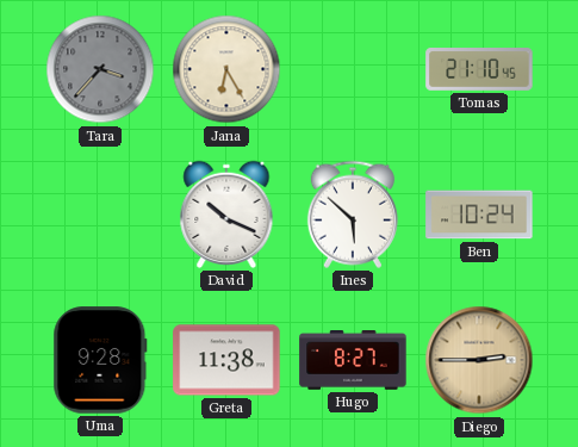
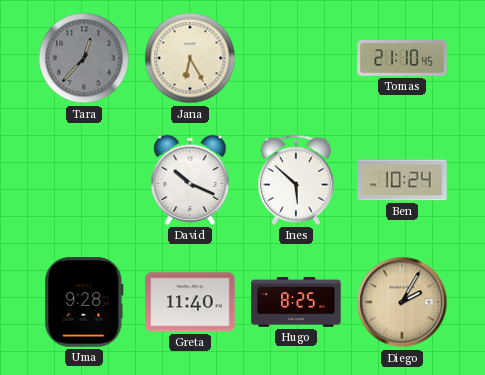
Tara: 3:37 -> 12:37 (84, 58)
Greta: 11:38 -> 11:40 (190, 302)
Hugo: 8:27 -> 8:25 (296, 303)
Diego: 2:45 -> 2:05 (402, 302)
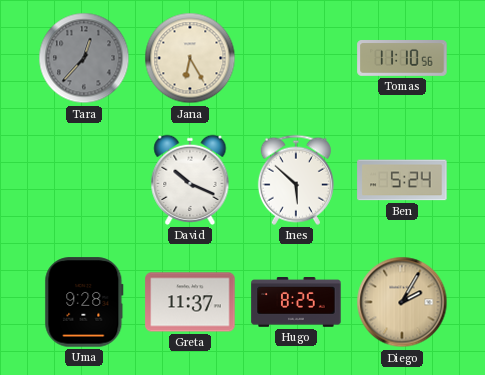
Tomas: 21:10 -> 11:10 (402, 59)
Ben: 10:24 -> 5:24 (402, 180)
Greta: 11:40 -> 11:37 (190, 302)
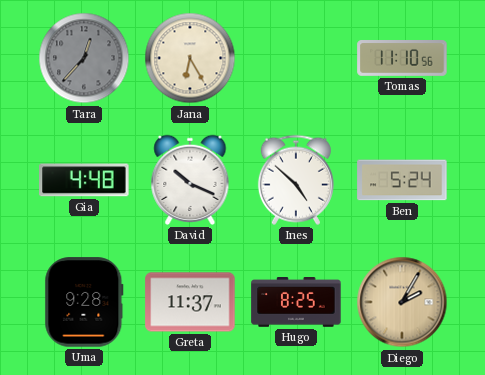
Gia: none -> 4:48 (84, 180)
Ines: 5:52 -> 4:52 (296, 180)
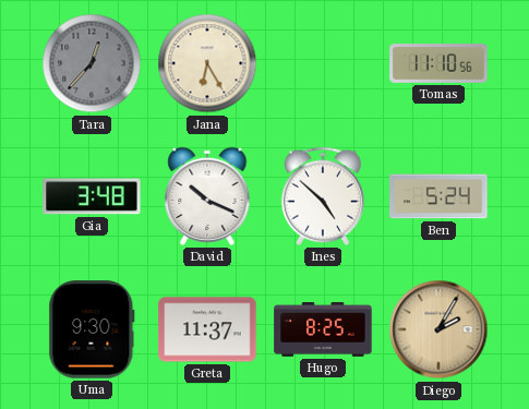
Gia: 4:48 -> 3:48 (92, 196)
Uma: 9:28 -> 9:30 (92, 329)
